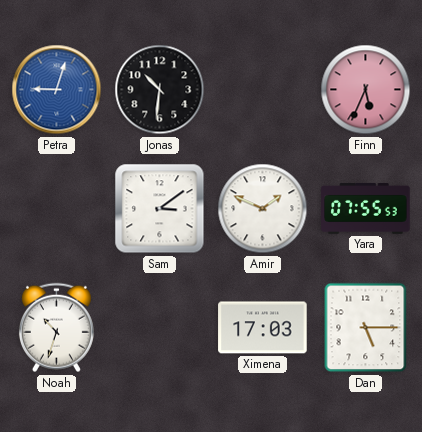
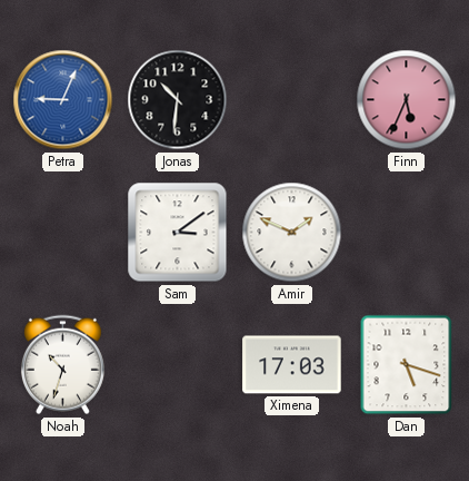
Petra: 9:03 -> 9:04 (63, 100)
Yara: 07:55 -> none (366, 208)
Dan: 5:15 -> 5:18 (407, 365)
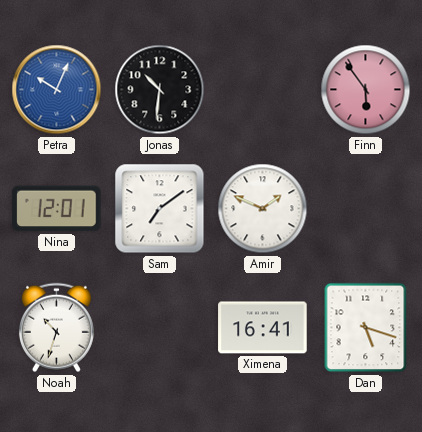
Petra: 9:04 -> 10:04 (57, 90)
Finn: 5:34 -> 5:54 (366, 90)
Nina: none -> 12:01 (57, 209)
Sam: 3:09 -> 7:09 (160, 209)
Ximena: 17:03 -> 16:41 (263, 328)
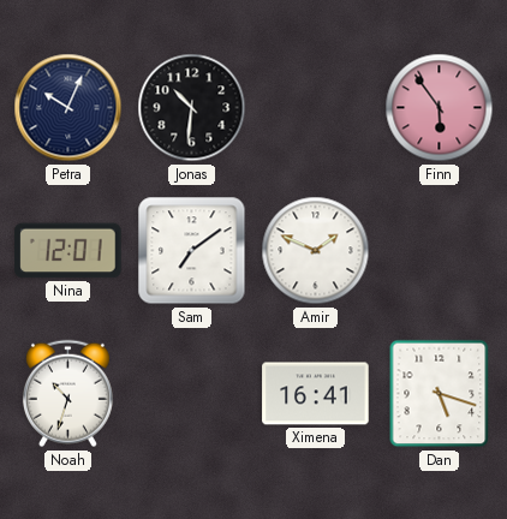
Petra dial: blue -> navy (68, 108)
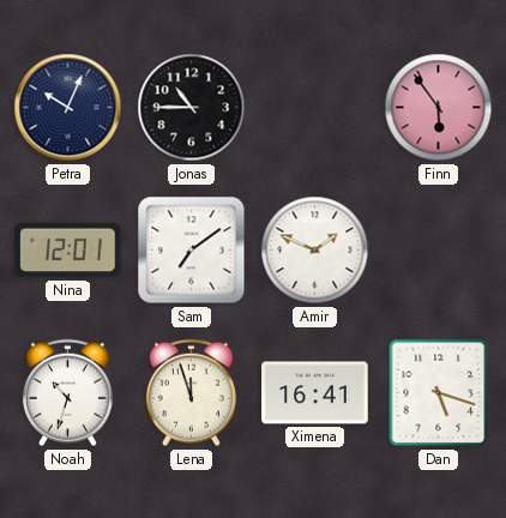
Jonas: 10:31 -> 10:45 (192, 108)
Lena: none -> 11:57 (191, 393)
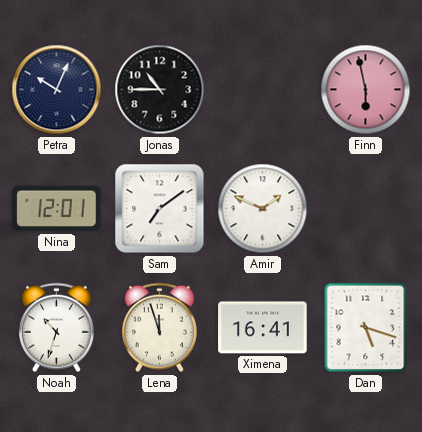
Finn: 5:54 -> 5:58 (366, 90)
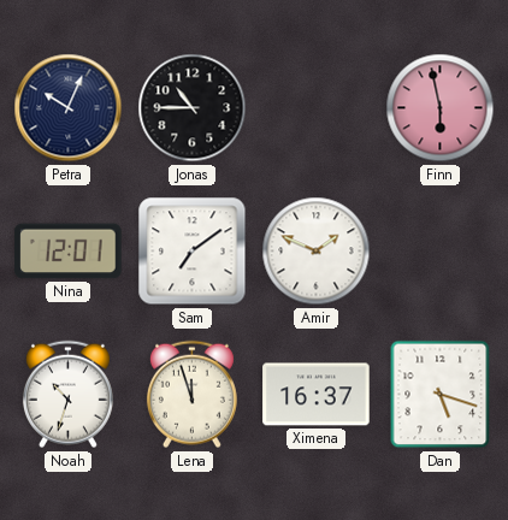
Ximena: 16:41 -> 16:37 (317, 395)
